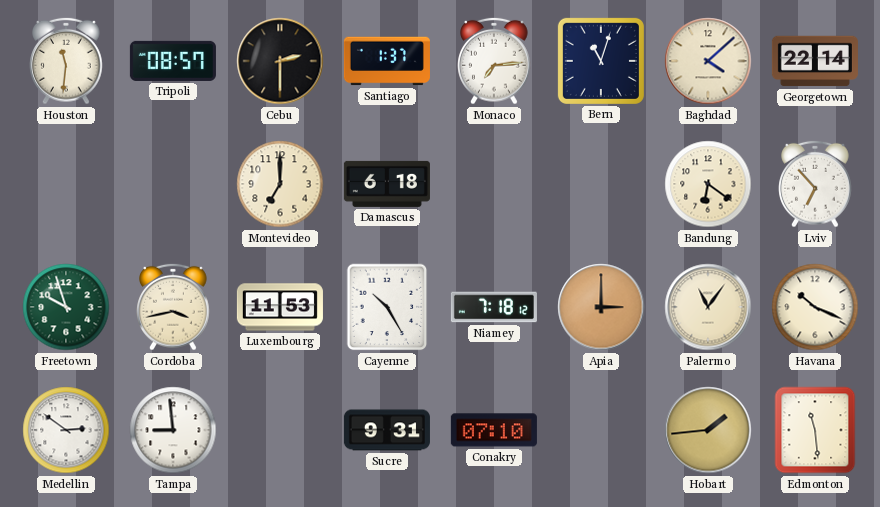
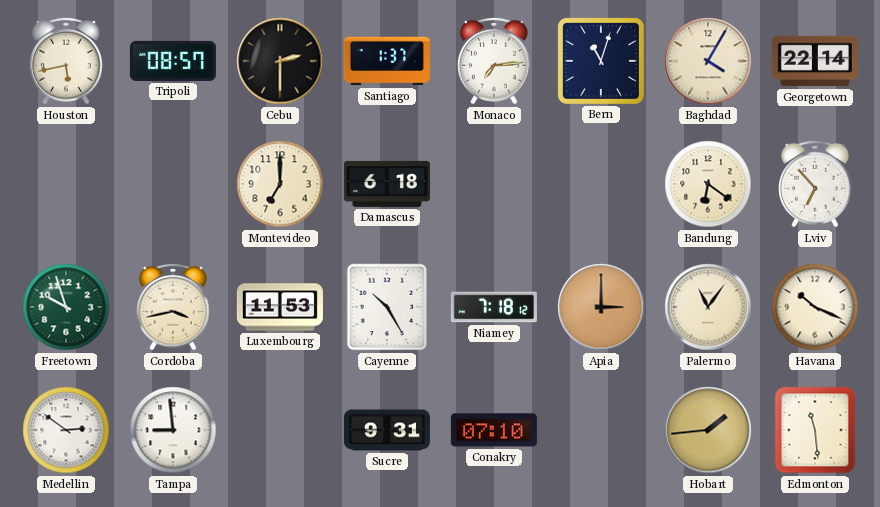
Houston: 11:31 -> 5:43 (66, 61)
Baghdad: 4:08 -> 4:05 (708, 61)
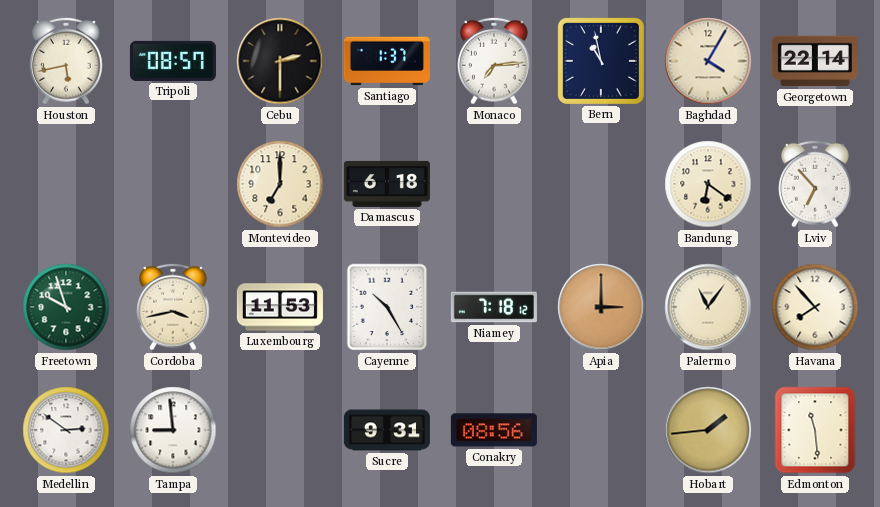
Bern: 11:03 -> 10:58 (601, 61)
Havana: 10:19 -> 7:53 (815, 307)
Conakry: 07:10 -> 08:56 (494, 430)
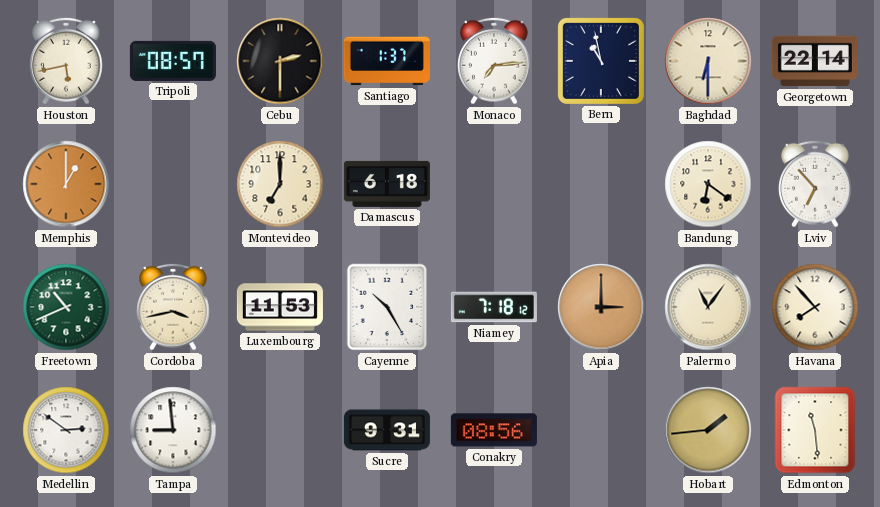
Baghdad: 4:05 -> 6:30 (708, 61)
Memphis: none -> 1:00 (66, 184)
Freetown: 9:57 -> 10:41 (66, 307)
